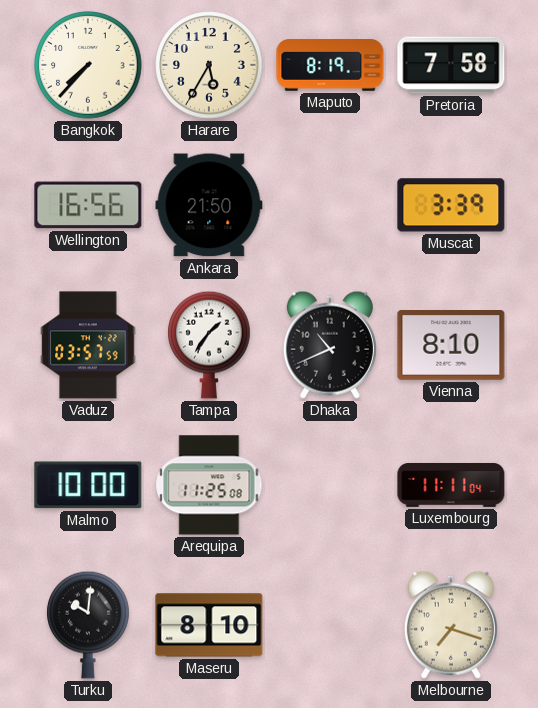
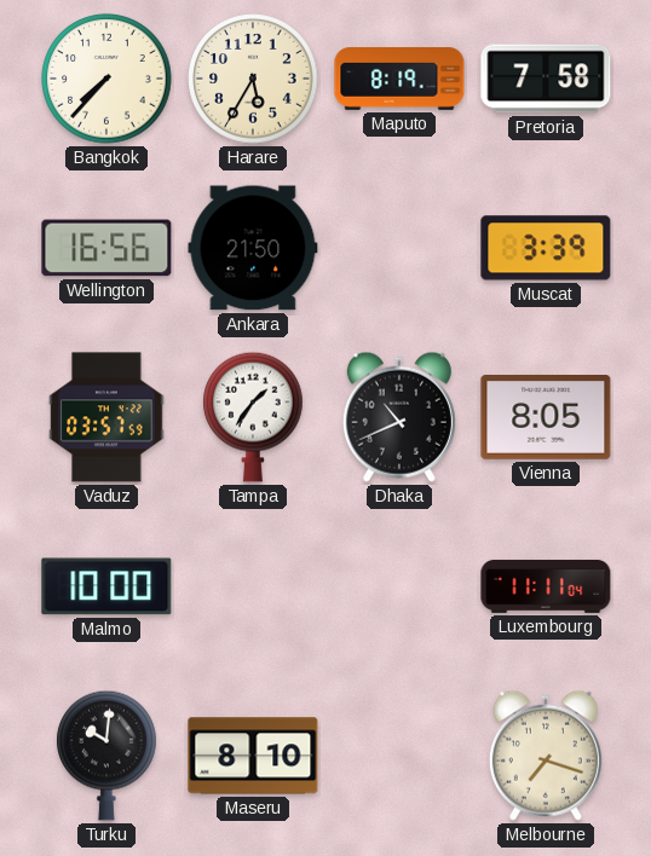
Vienna: 8:10 -> 8:05 (546, 417)
Arequipa: 11:25 -> none (209, 485)
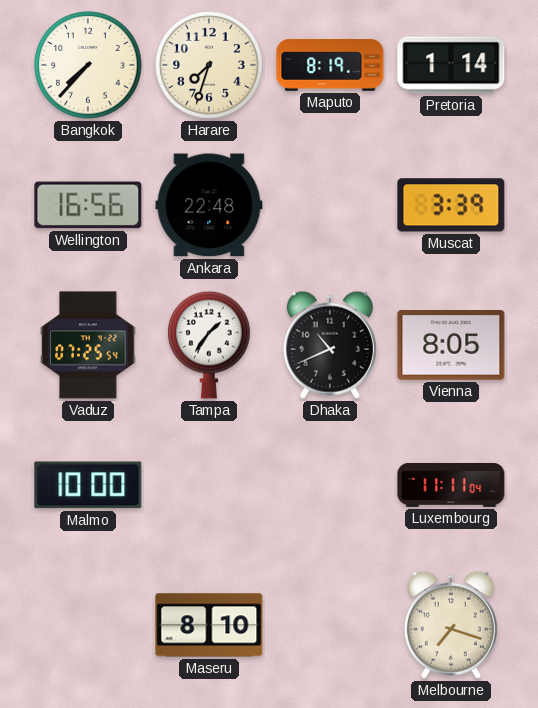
Harare: 5:35 -> 7:33 (209, 65)
Pretoria: 7:58 -> 1:14 (451, 65)
Ankara: 21:50 -> 22:48 (209, 205)
Vaduz: 03:57 -> 07:25 (88, 345)
Turku: 10:01 -> none (106, 756)
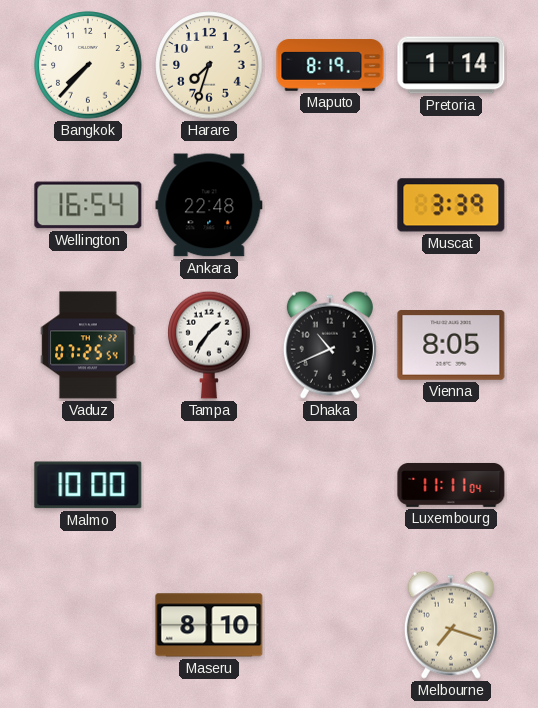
Wellington: 16:56 -> 16:54 (88, 205)
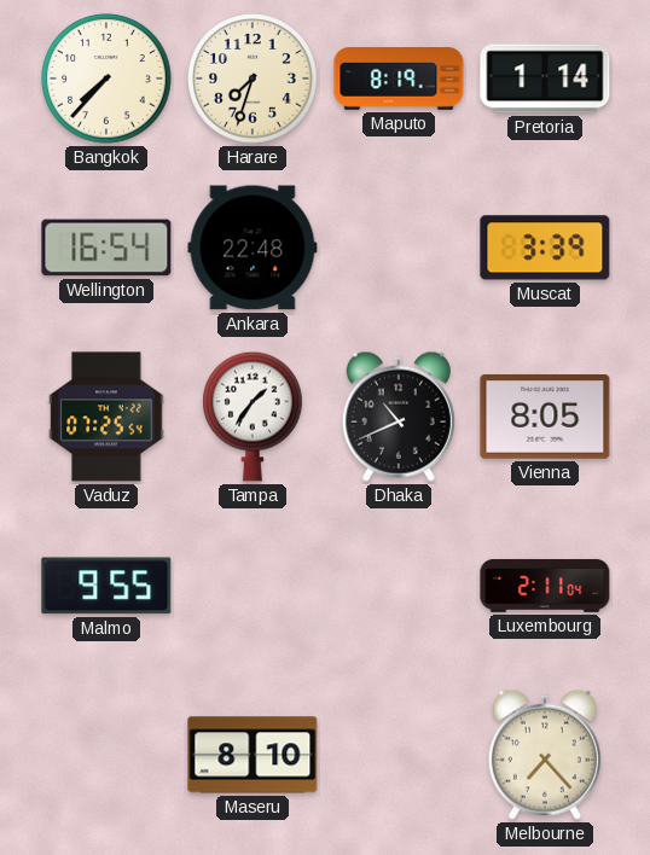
Malmo: 10:00 -> 9:55 (106, 586)
Luxembourg: 11:11 -> 2:11 (545, 586)
Melbourne: 7:18 -> 7:23 (545, 755)
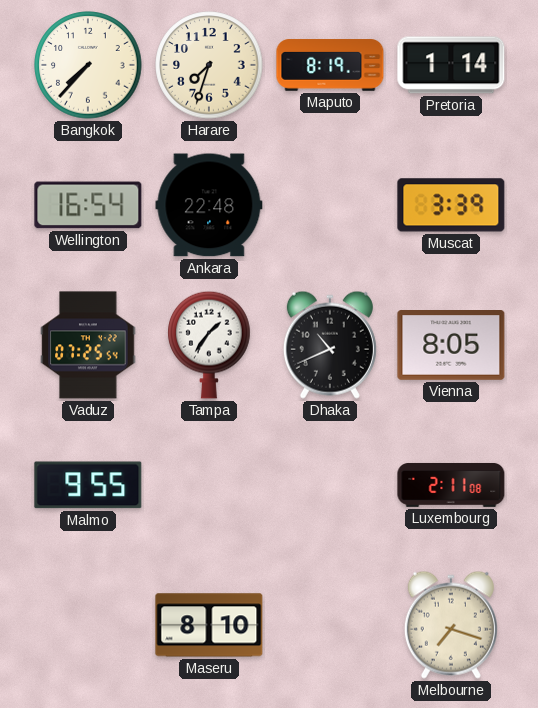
Luxembourg: 2:11:04 -> 2:11:08 (451, 485)
Melbourne: 7:23 -> 7:18 (451, 625)
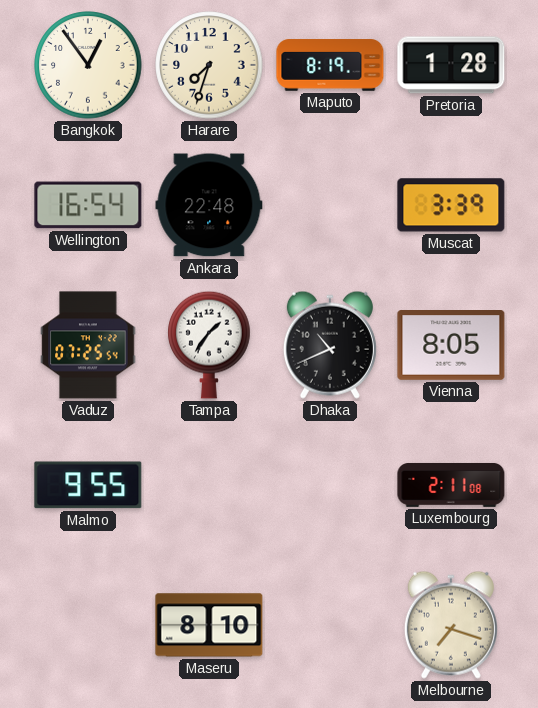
Bangkok: 7:37 -> 12:54 (88, 65)
Pretoria: 1:14 -> 1:28 (451, 65)
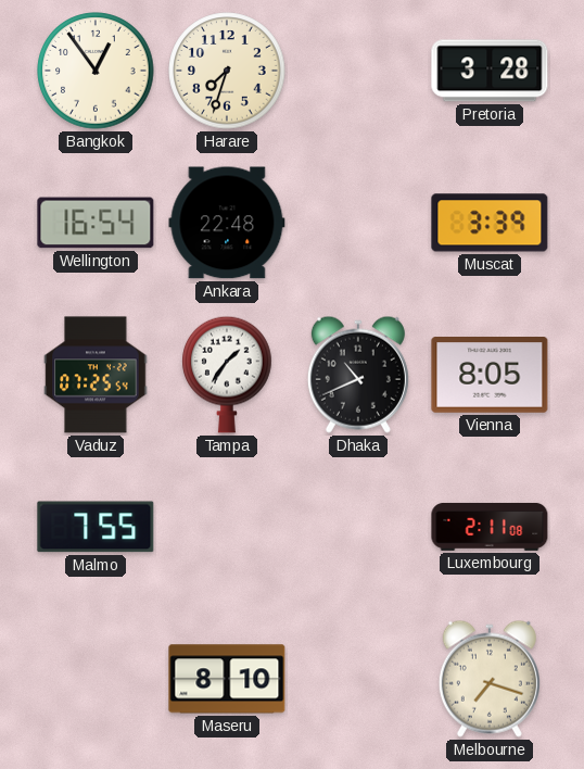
Maputo: 8:19 -> none (330, 65)
Pretoria: 1:28 -> 3:28 (490, 71)
Malmo: 9:55 -> 7:55 (96, 527)
